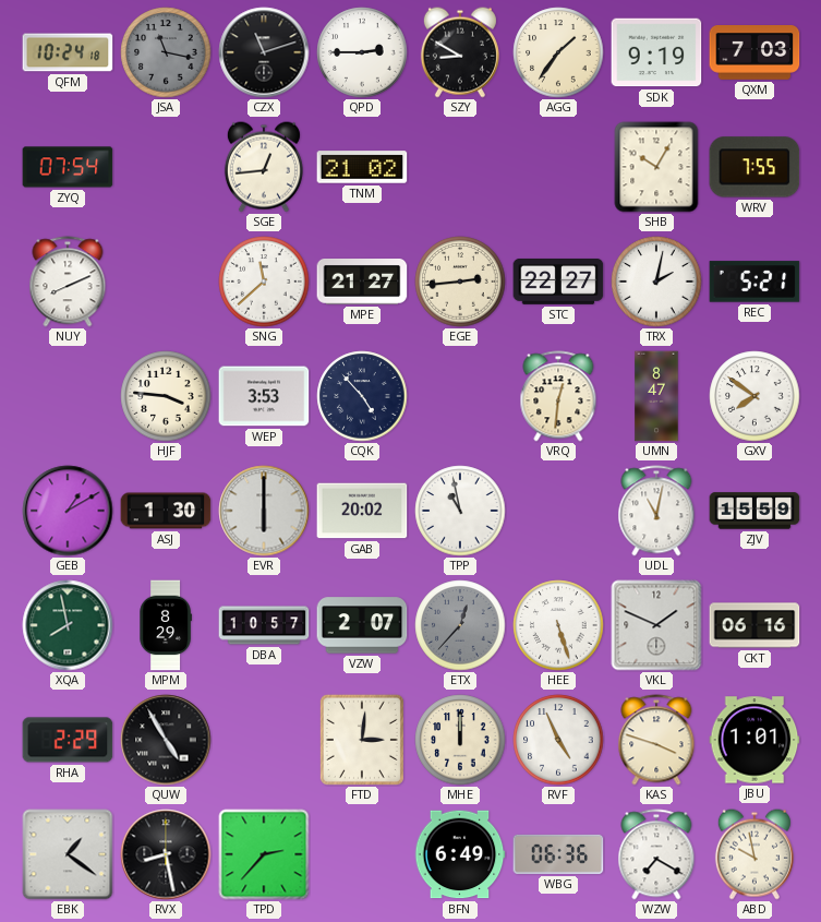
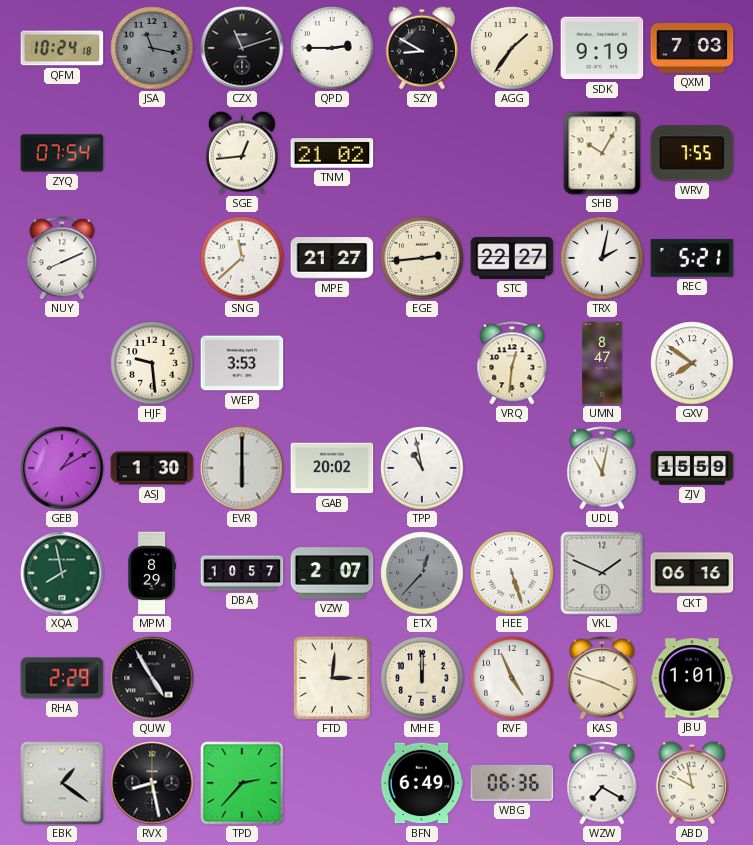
HJF: 3:46 -> 9:29 (152, 363)
CQK: 4:53 -> none (362, 396)
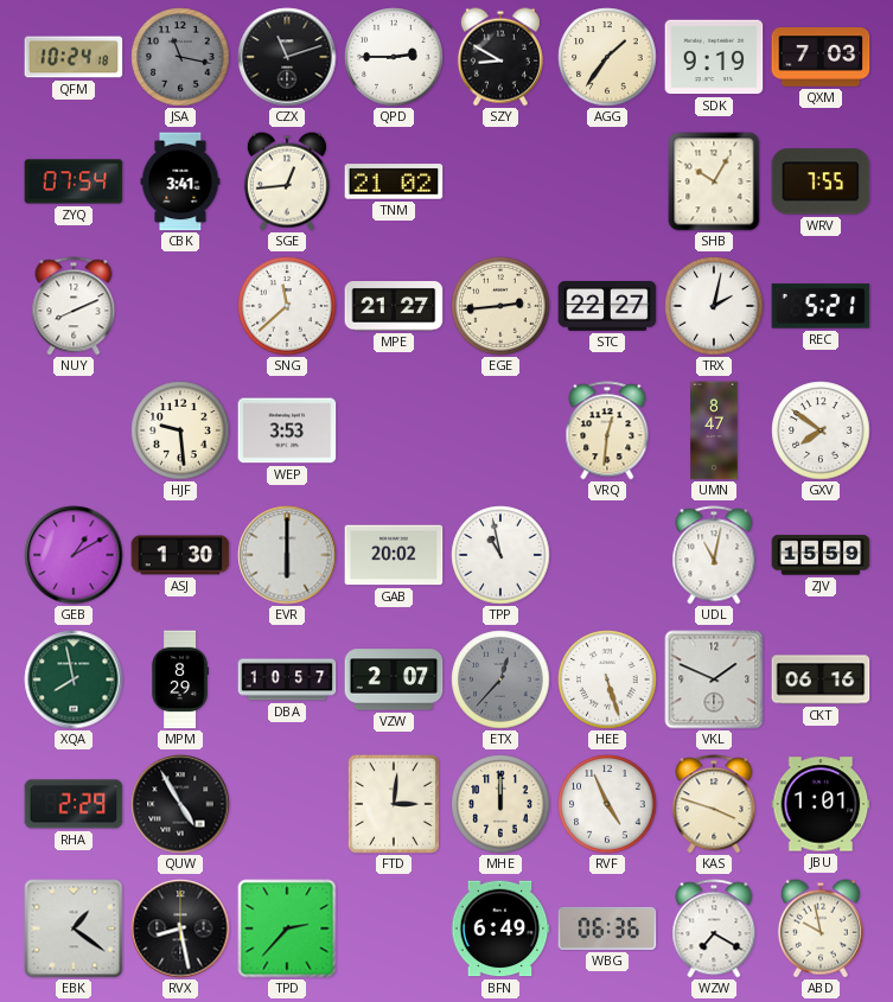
CBK: none -> 3:41 (180, 181)
